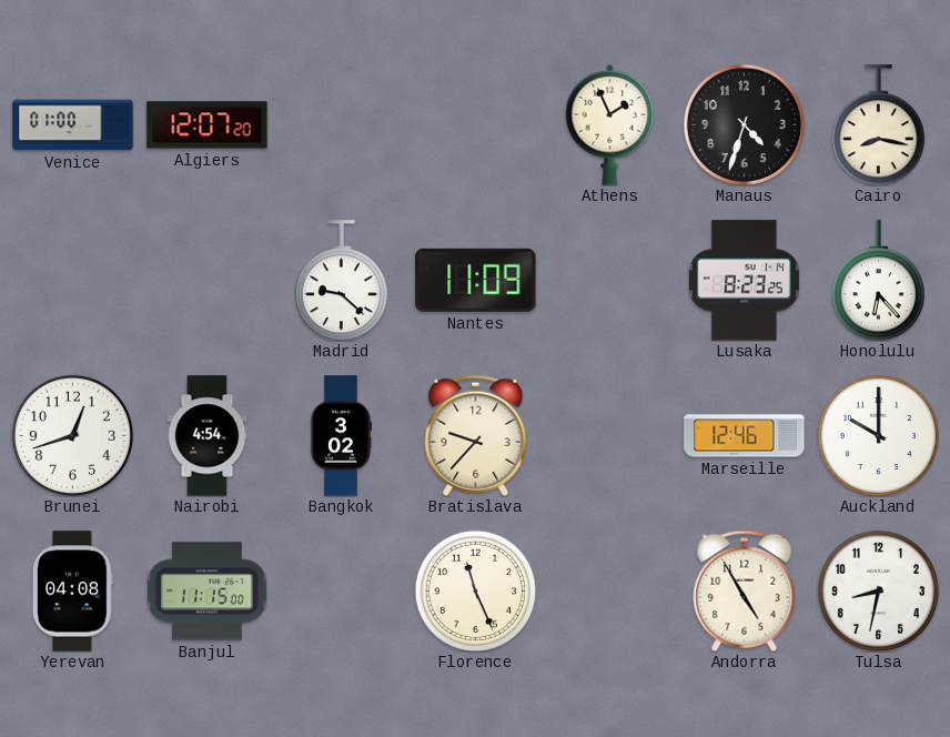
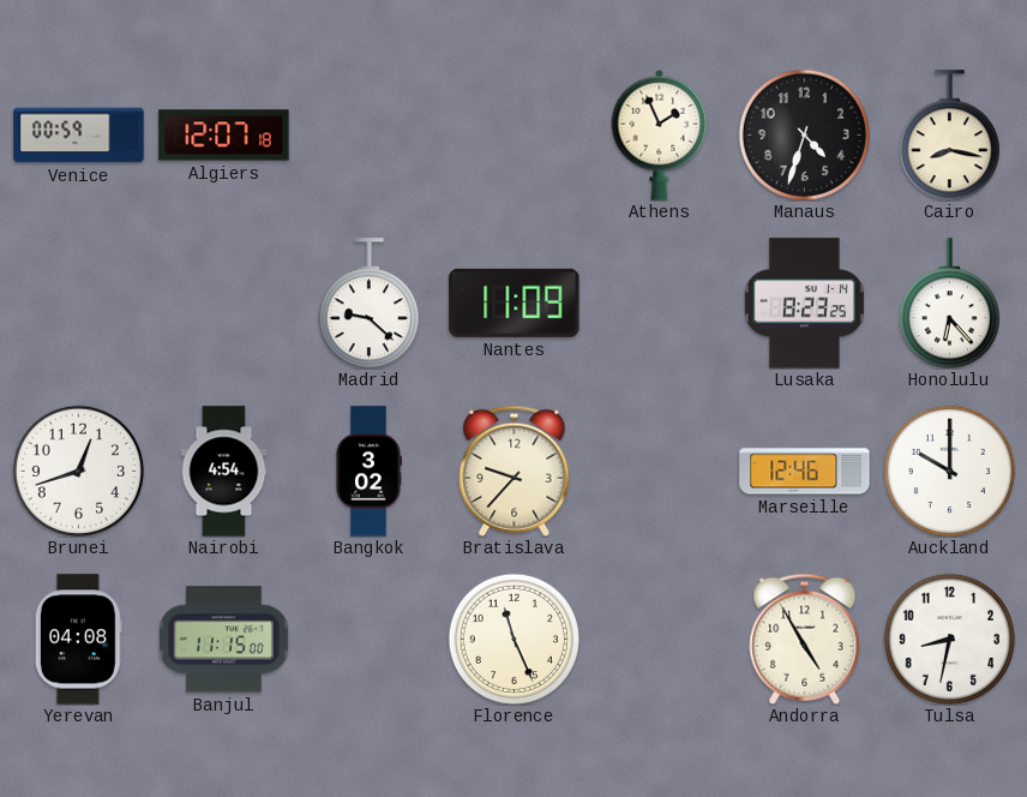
Venice: 01:00 -> 00:59 (79, 136)
Algiers: 12:07:20 -> 12:07:18 (224, 136)
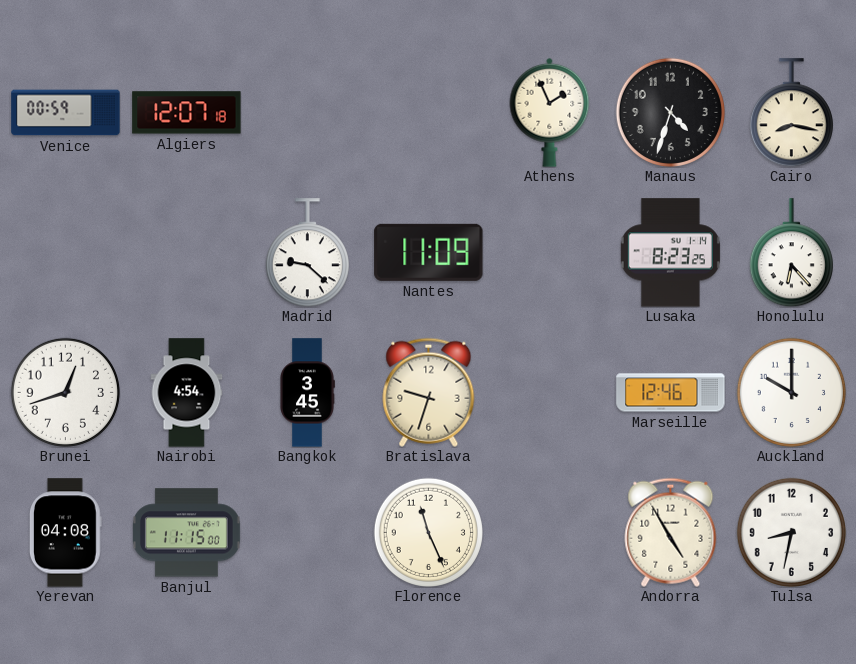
Bangkok: 3:02 -> 3:45 (307, 393)
Bratislava: 9:37 -> 9:33 (429, 392)
